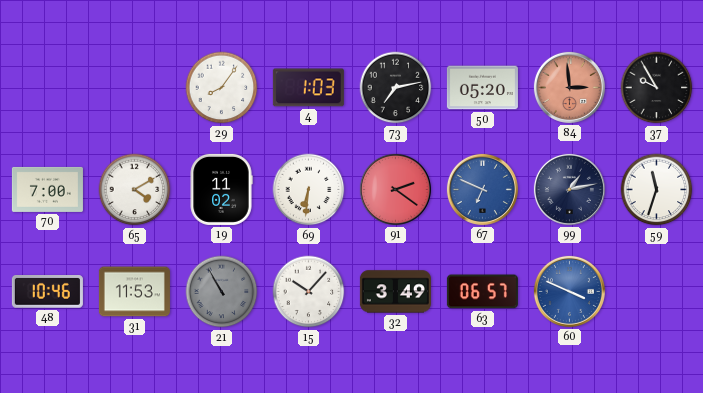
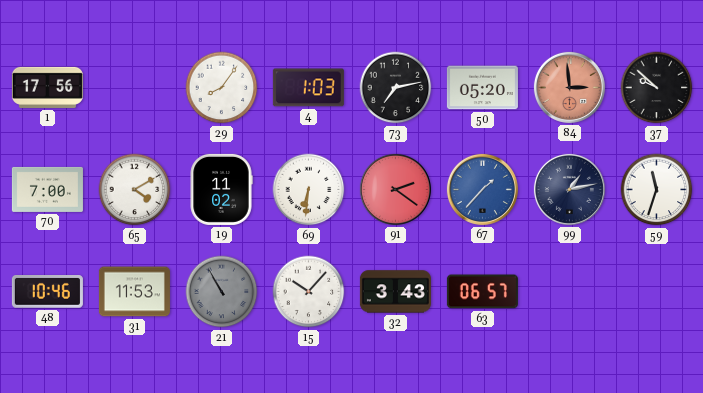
1: none -> 17:56 (47, 87)
37: 9:55 -> 9:52 (657, 88)
67: 6:49 -> 1:37 (482, 189)
32: 3:49 -> 3:43 (395, 292)
60: 3:49 -> none (569, 291)
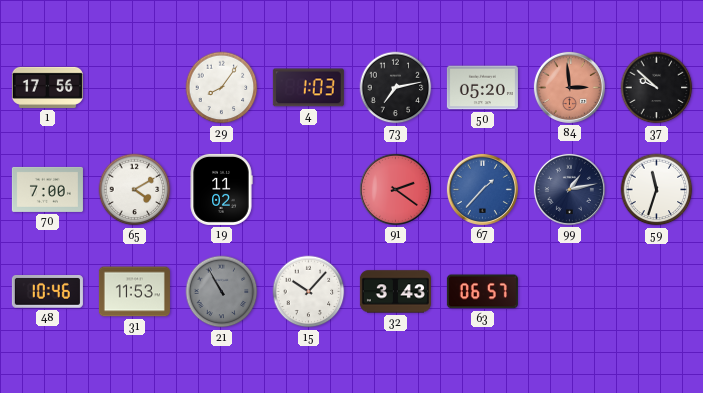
69: 6:31 -> none (309, 190)
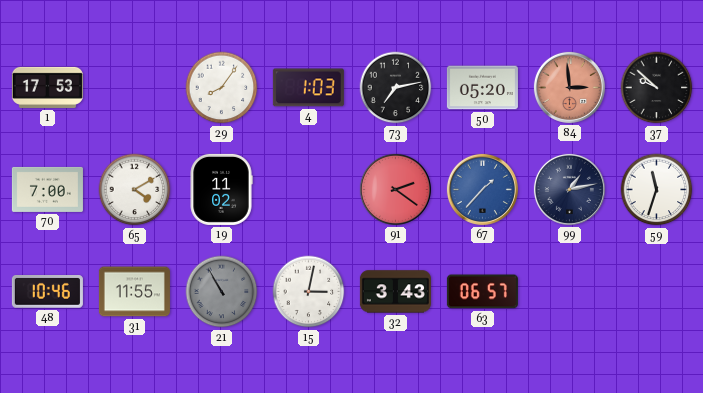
1: 17:56 -> 17:53 (47, 87)
31: 11:53 -> 11:55 (134, 292)
15: 10:07 -> 3:02 (309, 292)
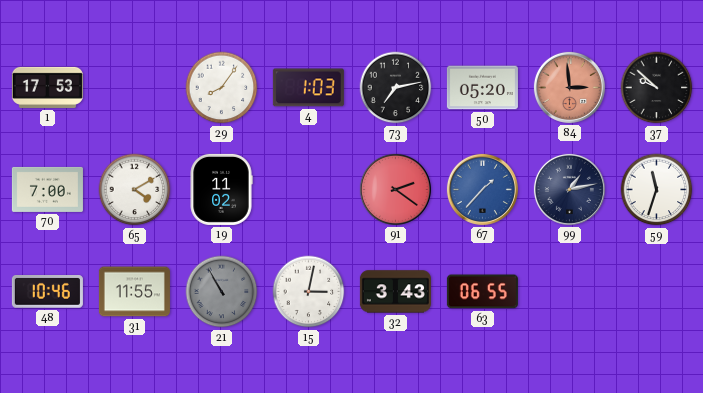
63: 06:57 -> 06:55 (482, 292)
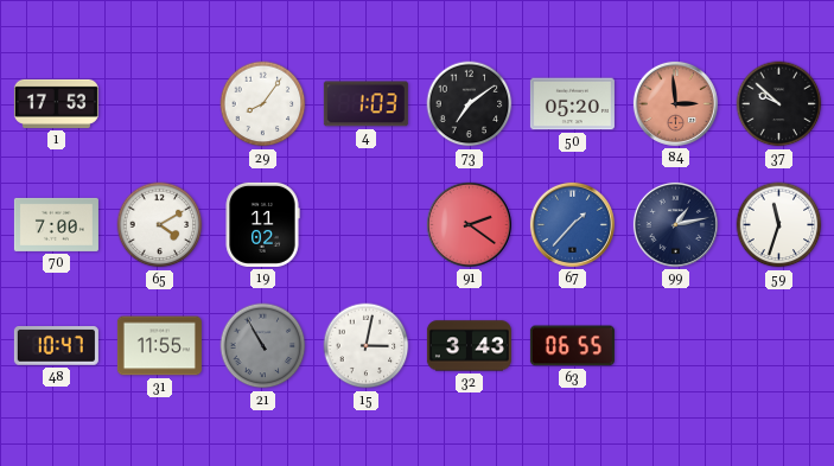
73: 7:13 -> 7:09 (470, 104)
48: 10:46 -> 10:47 (56, 346)
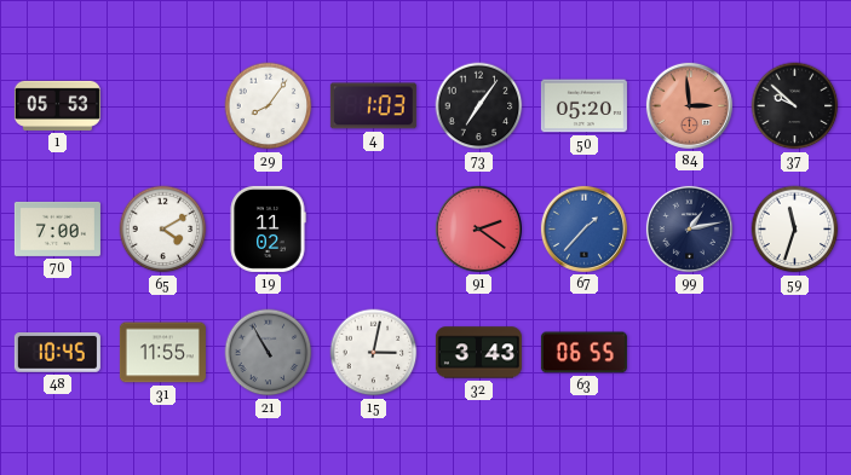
1: 17:53 -> 05:53 (57, 105)
73: 7:09 -> 7:06 (479, 106)
48: 10:47 -> 10:45 (57, 353)
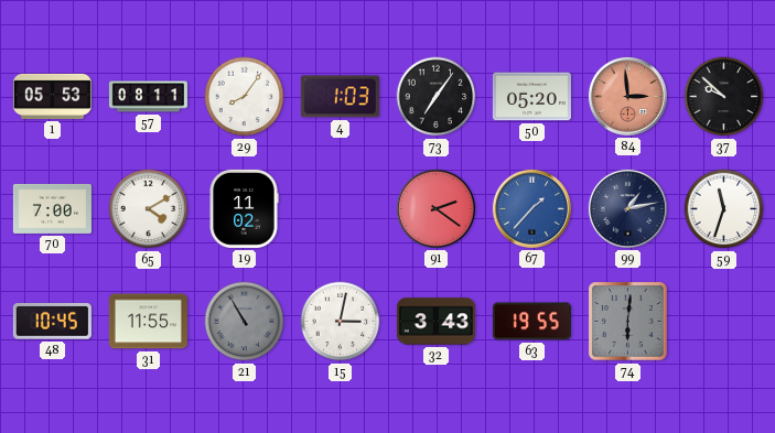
57: none -> 08:11 (148, 97)
63: 06:55 -> 19:55 (531, 322)
74: none -> 6:01 (628, 322)
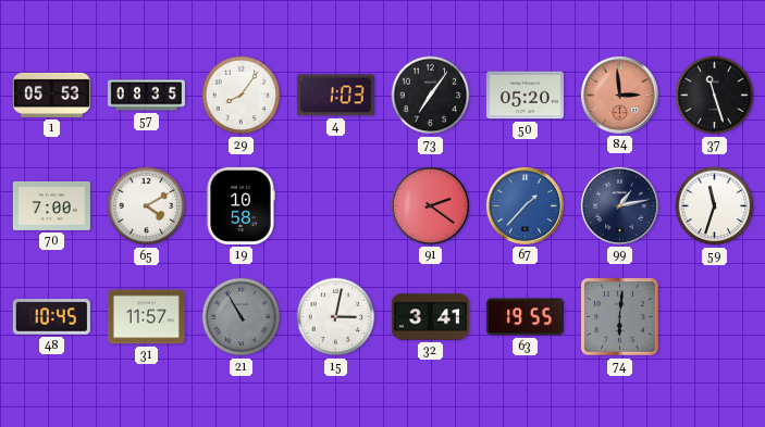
57: 08:11 -> 08:35 (146, 96)
37: 9:52 -> 11:27 (715, 96)
19: 11:02 -> 10:58 (240, 205)
31: 11:55 -> 11:57 (146, 317)
32: 3:43 -> 3:41 (430, 317)
